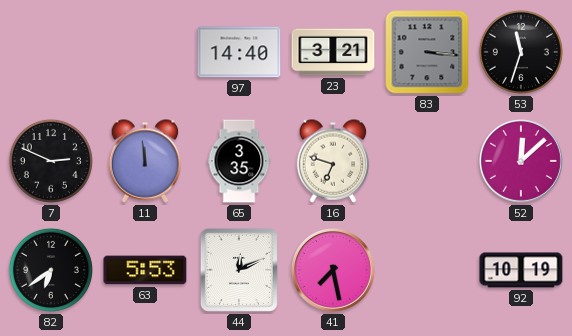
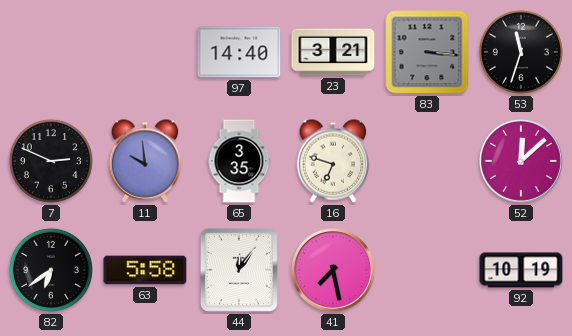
11: 11:59 -> 9:59 (145, 161)
63: 5:53 -> 5:58 (145, 270)
44: 12:11 -> 12:06 (239, 270)
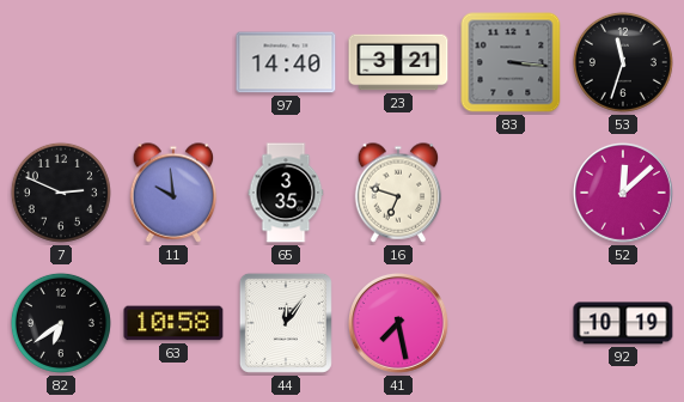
63: 5:58 -> 10:58 (173, 323)
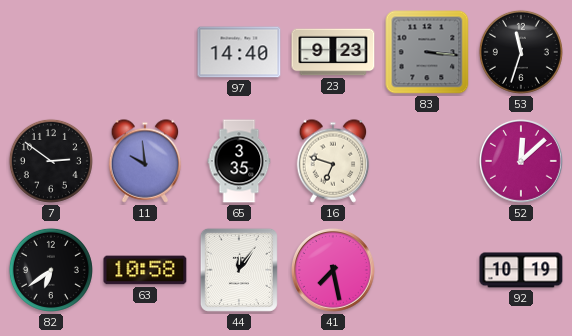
23: 3:21 -> 9:23 (333, 52)
7: 2:49 -> 2:51 (51, 161)
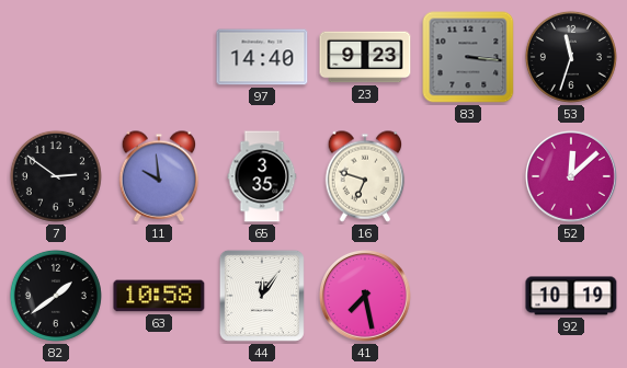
82: 6:39 -> 1:39 (56, 296)
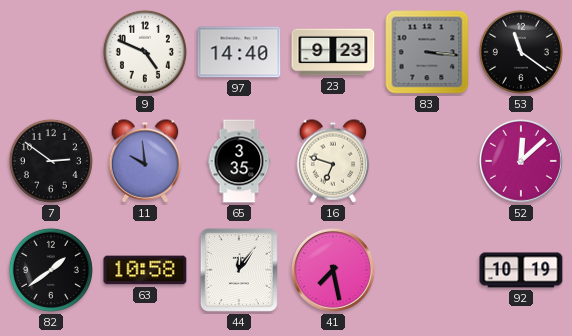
9: none -> 4:49 (145, 52)
53: 11:33 -> 11:21 (521, 52)
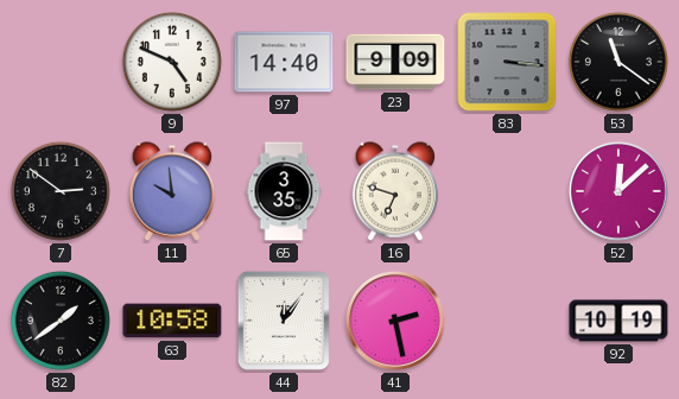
23: 9:23 -> 9:09 (395, 62)
41: 7:28 -> 2:28 (395, 321)
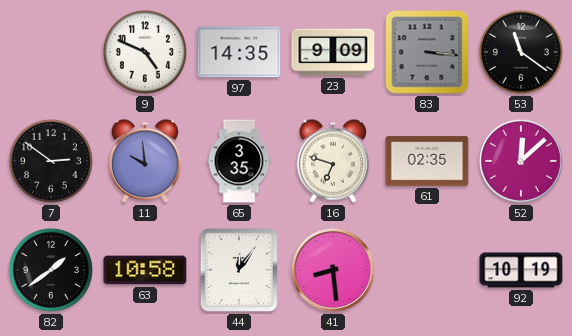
97: 14:40 -> 14:35 (239, 52)
61: none -> 02:35 (427, 161)
41: 2:28 -> 8:29 (333, 270)
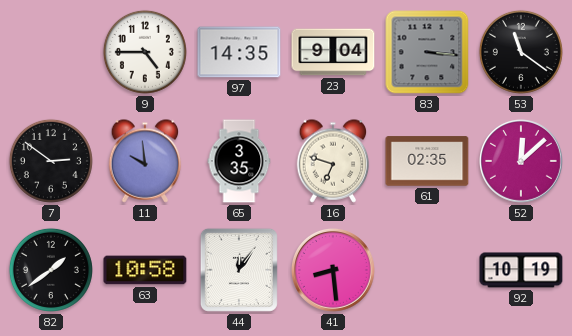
9: 4:49 -> 4:45 (145, 52)
23: 9:09 -> 9:04 (333, 52)
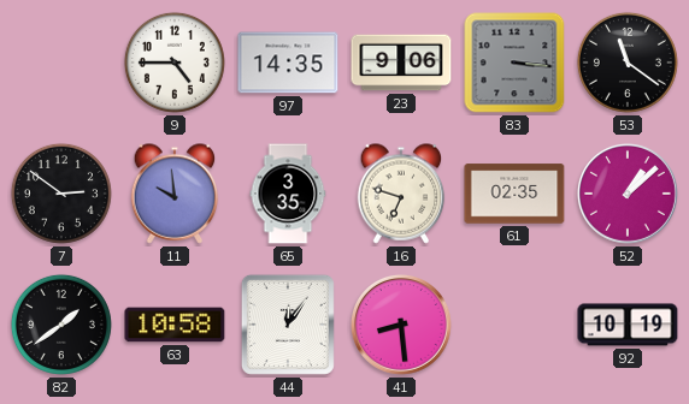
23: 9:04 -> 9:06 (401, 63)
52: 12:08 -> 1:08 (628, 194)
